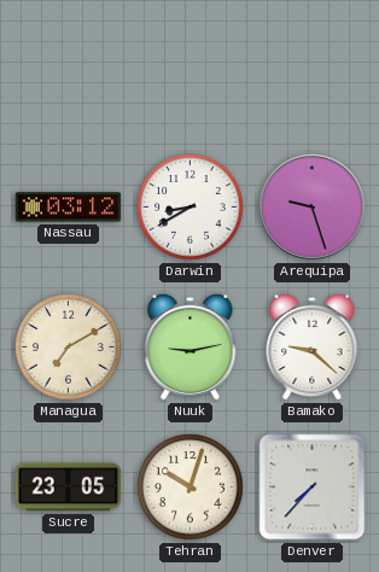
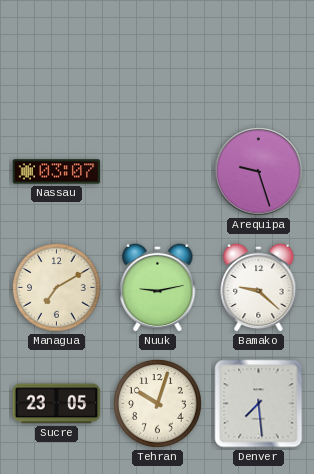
Nassau: 03:12 -> 03:07 (57, 172)
Darwin: 8:40 -> none (191, 208)
Denver: 7:37 -> 7:29 (259, 404)
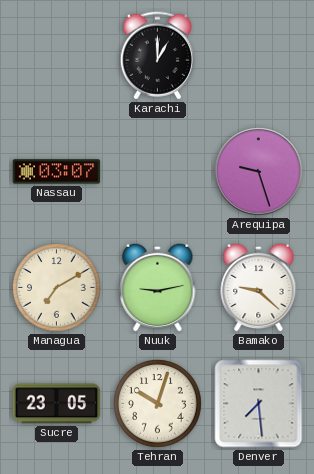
Karachi: none -> 1:00 (157, 56)
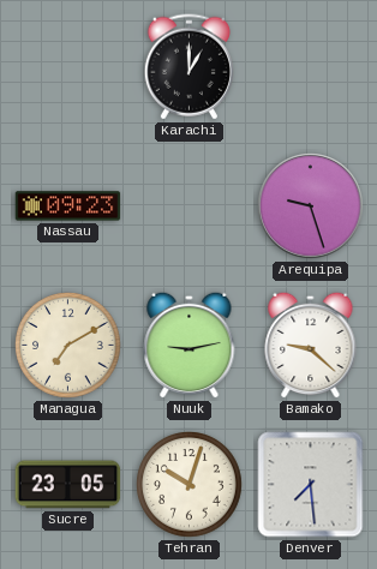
Nassau: 03:07 -> 09:23 (68, 206)
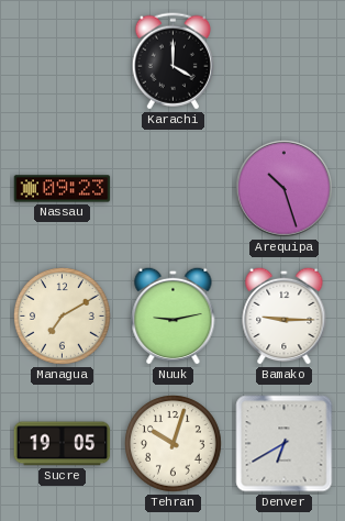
Karachi: 1:00 -> 4:00 (172, 62)
Arequipa: 9:27 -> 10:27 (285, 189)
Bamako: 9:22 -> 9:15 (285, 315)
Sucre: 23:05 -> 19:05 (63, 444)
Denver: 7:29 -> 6:40 (285, 444)
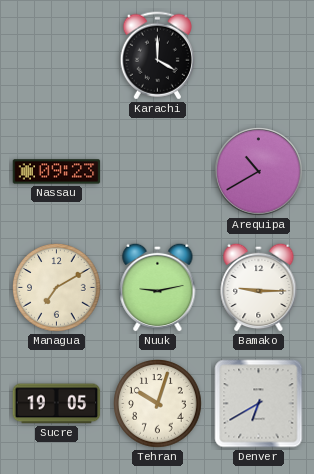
Arequipa: 10:27 -> 10:40 (259, 172)
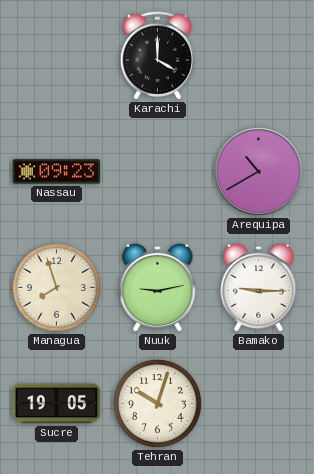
Managua: 7:10 -> 7:57 (57, 288)
Denver: 6:40 -> none (259, 404)
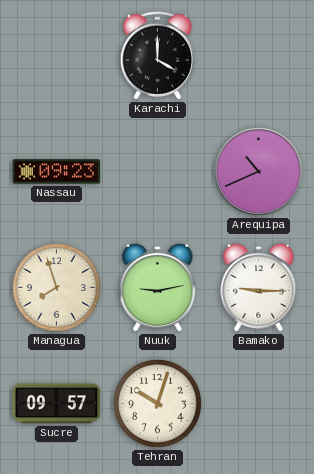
Arequipa: 10:40 -> 10:41 (259, 172)
Sucre: 19:05 -> 09:57 (57, 404)
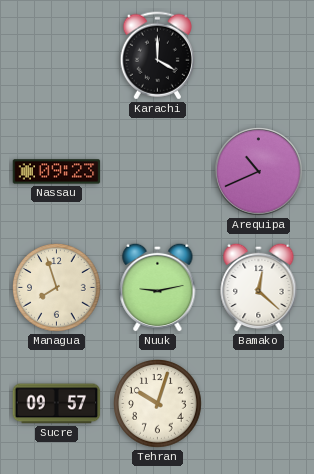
Bamako: 9:15 -> 12:22 (259, 287)
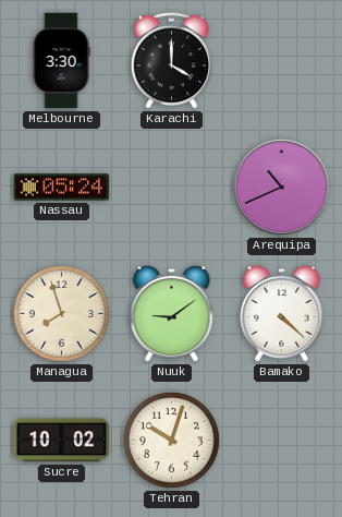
Melbourne: none -> 3:30 (61, 61)
Nassau: 09:23 -> 05:24 (62, 188)
Nuuk: 9:13 -> 9:09 (172, 313)
Bamako: 12:22 -> 4:22 (282, 313)
Sucre: 09:57 -> 10:02 (62, 441)
